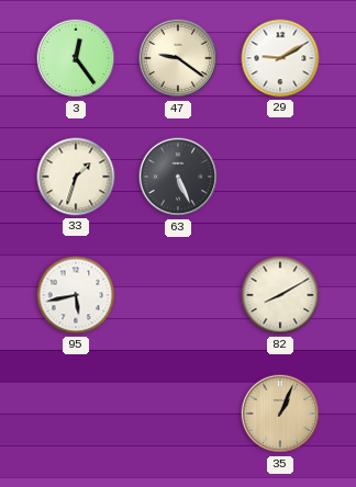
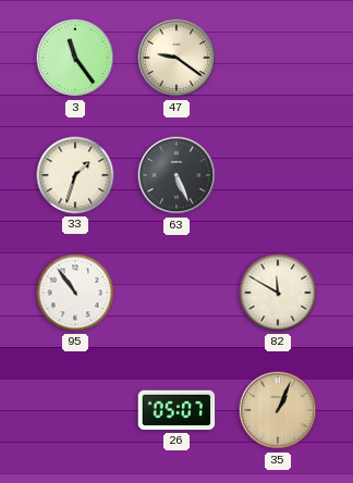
3: 12:24 -> 11:24 (75, 58)
29: 9:10 -> none (280, 58)
95: 5:43 -> 10:54 (75, 293)
82: 8:10 -> 11:50 (278, 293)
26: none -> 05:07 (176, 410)
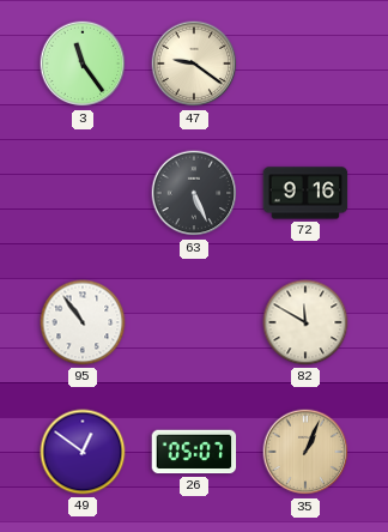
33: 1:33 -> none (75, 175)
72: none -> 9:16 (305, 193)
49: none -> 12:51 (83, 452)
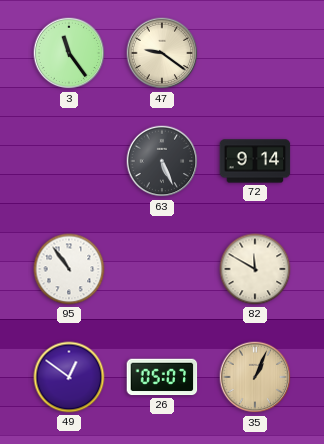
72: 9:16 -> 9:14 (255, 161)
